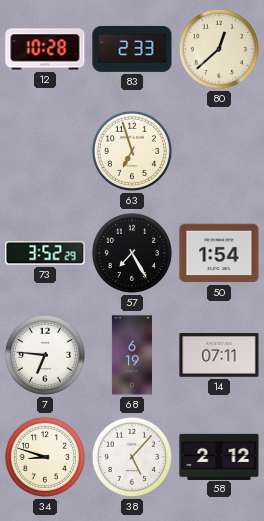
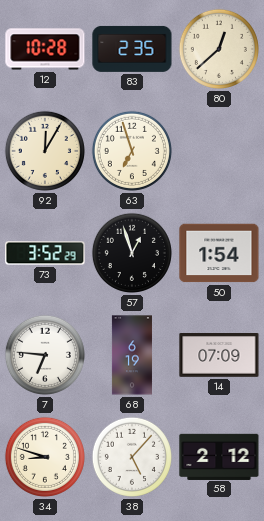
83: 2:33 -> 2:35 (132, 49)
92: none -> 12:05 (45, 151)
57: 7:25 -> 12:57 (132, 253)
14: 07:11 -> 07:09 (219, 356)
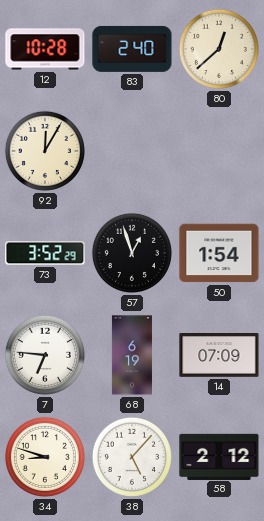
83: 2:35 -> 2:40 (132, 49)
63: 6:57 -> none (132, 151)
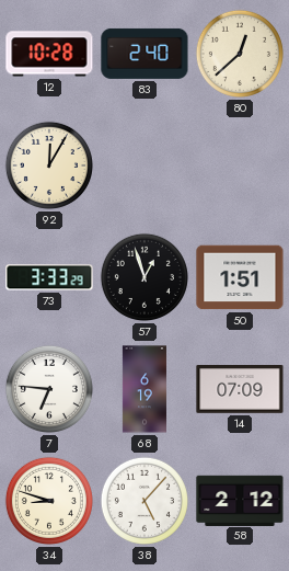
73: 3:52 -> 3:33 (49, 277)
50: 1:54 -> 1:51 (240, 277)
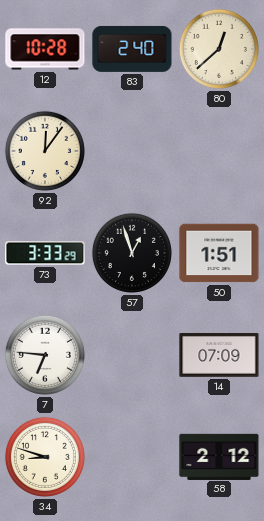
92: 12:05 -> 12:06 (45, 151)
68: 6:19 -> none (144, 389)
38: 5:07 -> none (144, 501)
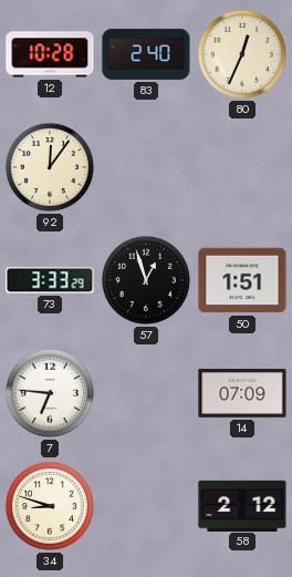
80: 12:38 -> 12:34 (242, 54)
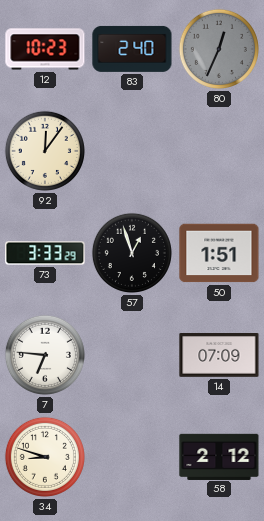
12: 10:28 -> 10:23 (45, 49)
80 dial: cream -> grey (219, 49)
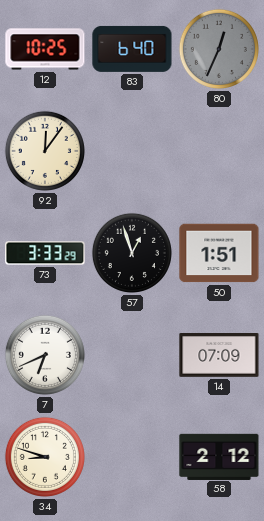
12: 10:23 -> 10:25 (45, 49)
83: 2:40 -> 6:40 (132, 49)
7: 6:46 -> 6:41 (45, 355)
